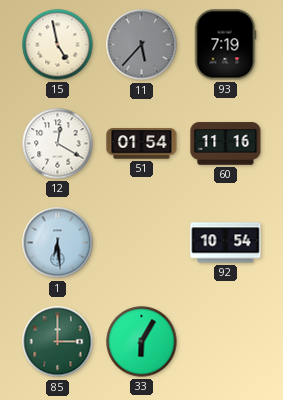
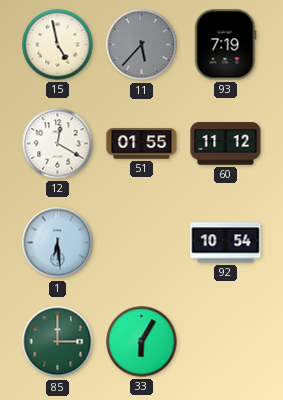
51: 01:54 -> 01:55 (142, 144)
60: 11:16 -> 11:12 (226, 144)
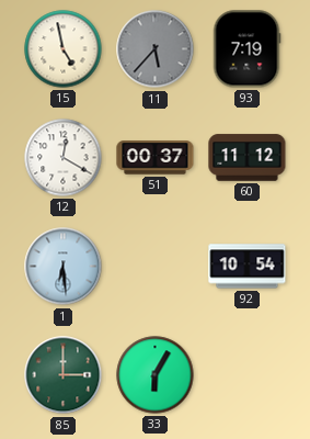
51: 01:55 -> 00:37 (156, 158)
